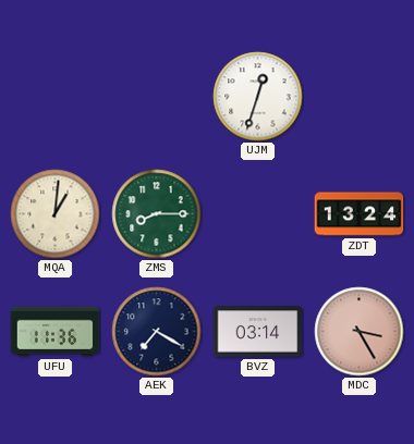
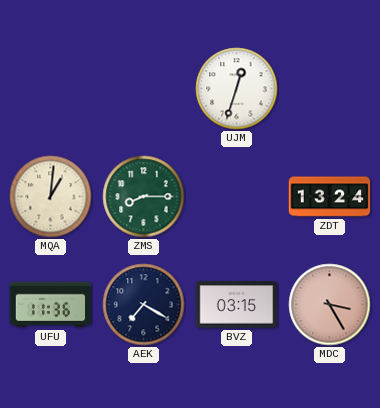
BVZ: 03:14 -> 03:15 (237, 305)
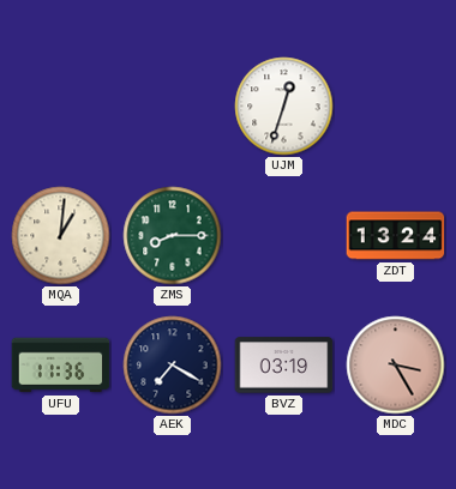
BVZ: 03:15 -> 03:19 (284, 366)
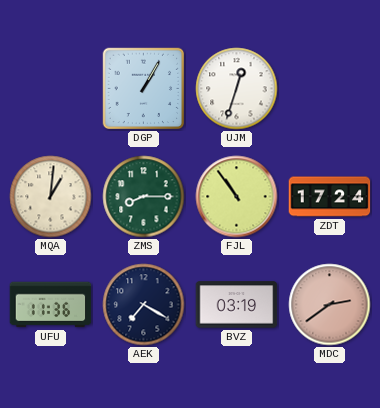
DGP: none -> 1:05 (143, 88)
FJL: none -> 10:54 (237, 197)
ZDT: 13:24 -> 17:24 (330, 197)
MDC: 3:25 -> 2:39 (330, 305)
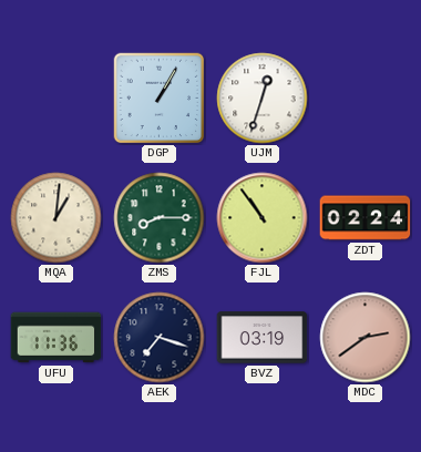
ZDT: 17:24 -> 02:24 (366, 218)
AEK: 7:20 -> 7:18 (160, 338)
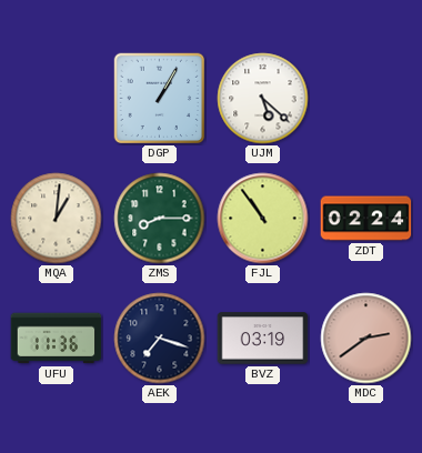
UJM: 12:33 -> 5:22 (263, 99)
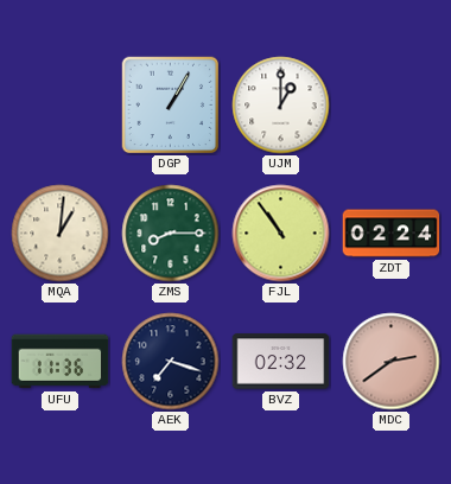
UJM: 5:22 -> 1:00 (281, 106)
BVZ: 03:19 -> 02:32 (281, 362)
